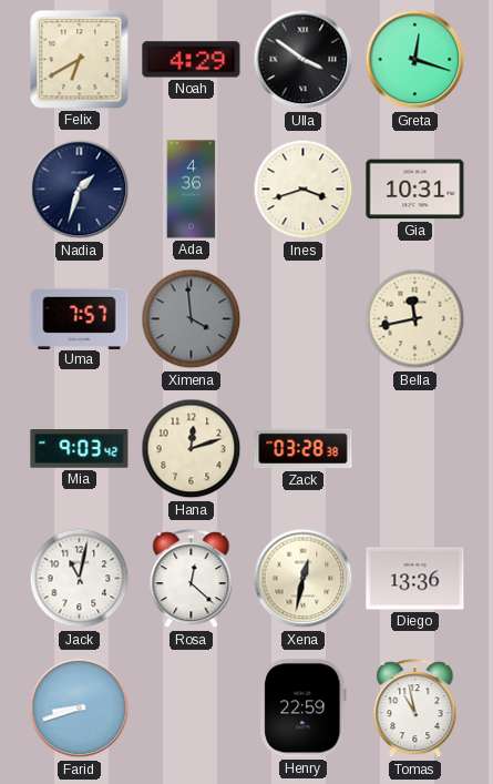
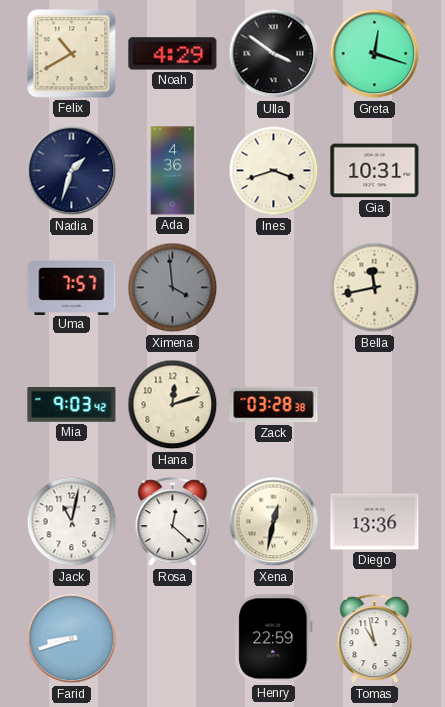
Felix: 6:40 -> 10:40 (72, 54)
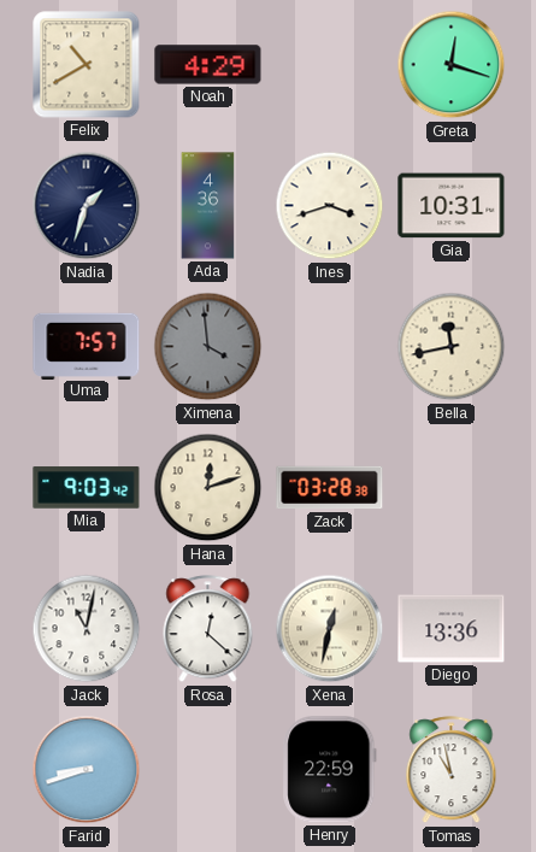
Ulla: 3:51 -> none (274, 54)
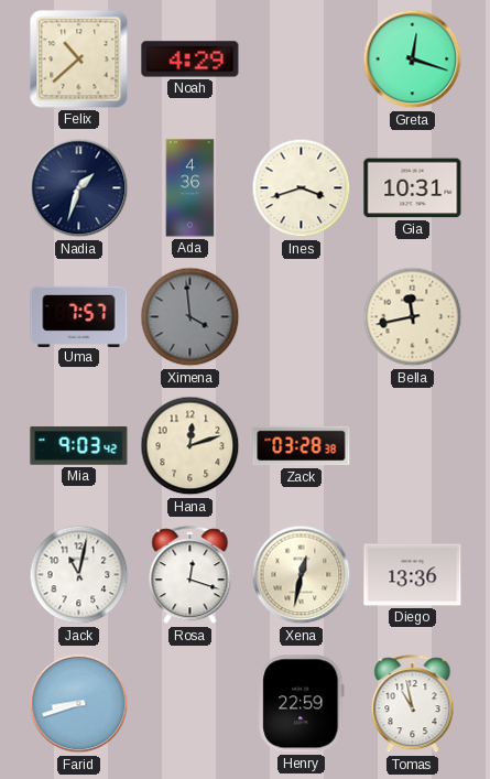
Felix: 10:40 -> 10:38 (79, 59)
Rosa: 12:22 -> 12:18 (190, 575)
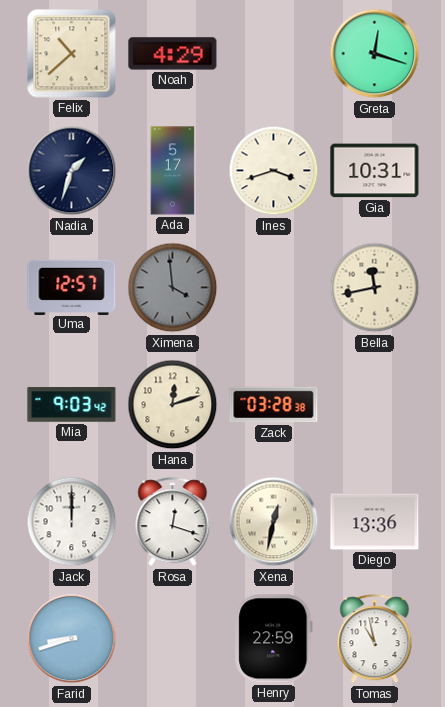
Ada: 4:36 -> 5:17 (173, 171)
Uma: 7:57 -> 12:57 (72, 287)
Jack: 11:02 -> 12:00 (72, 522)
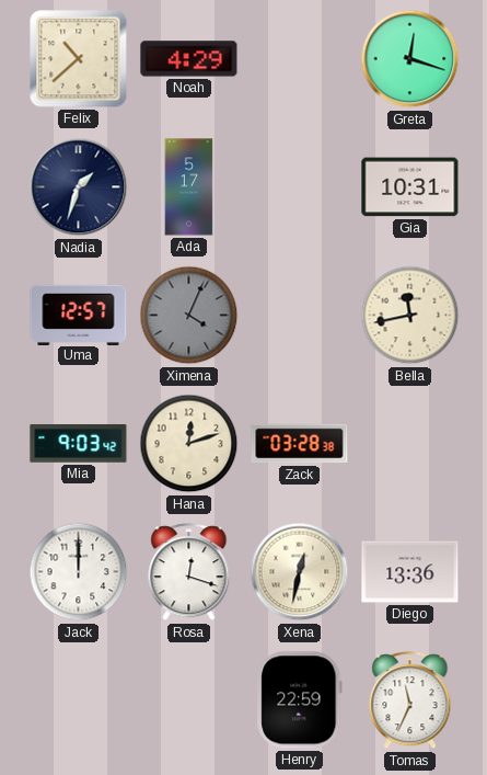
Ines: 3:42 -> none (274, 171)
Ximena: 3:59 -> 4:04 (189, 316)
Farid: 8:42 -> none (72, 639)
Tomas: 10:58 -> 11:34 (410, 700)
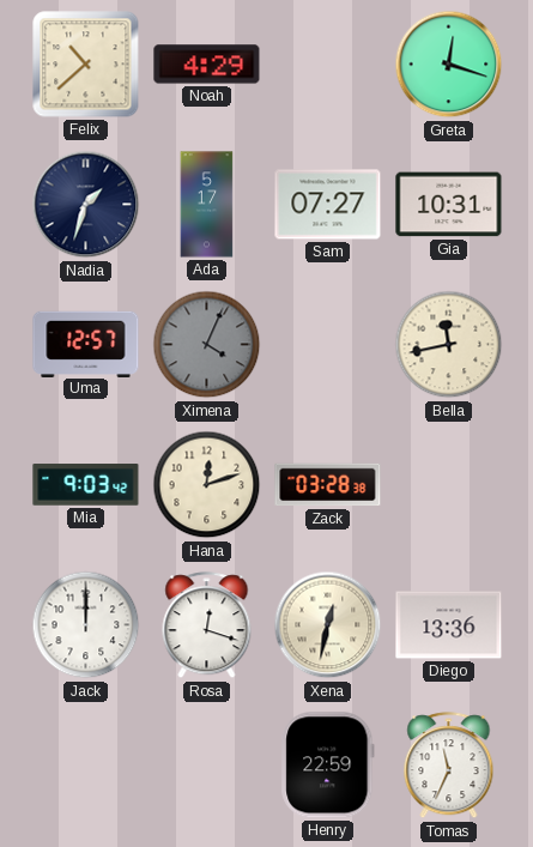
Sam: none -> 07:27 (328, 205)
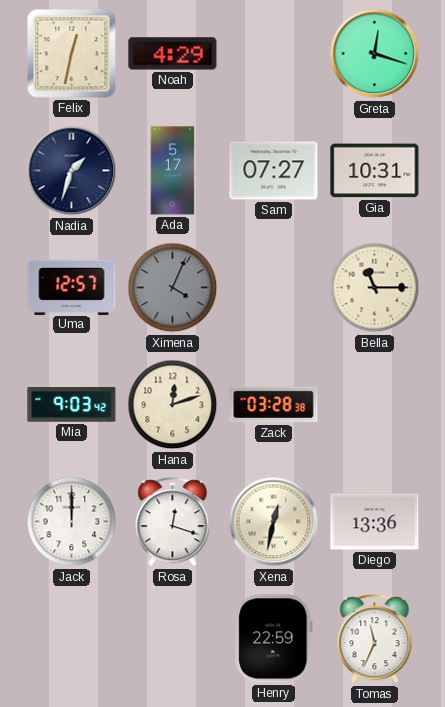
Felix: 10:38 -> 12:32 (72, 54)
Bella: 11:43 -> 11:15 (375, 288)
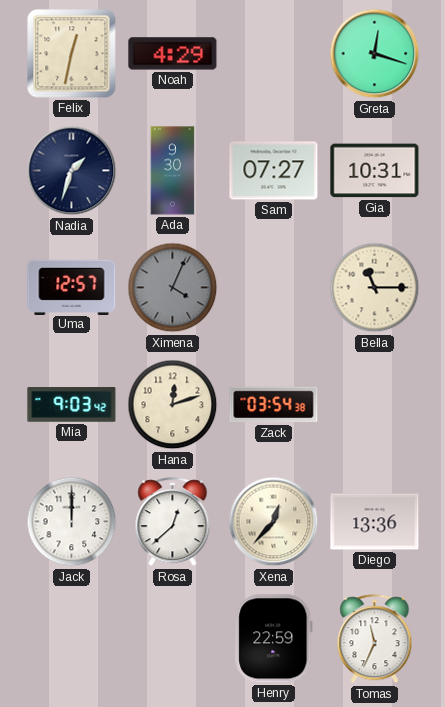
Ada: 5:17 -> 9:30 (173, 171)
Zack: 03:28 -> 03:54 (274, 405)
Rosa: 12:18 -> 12:38 (173, 522)
Xena: 12:32 -> 12:37 (274, 522)
